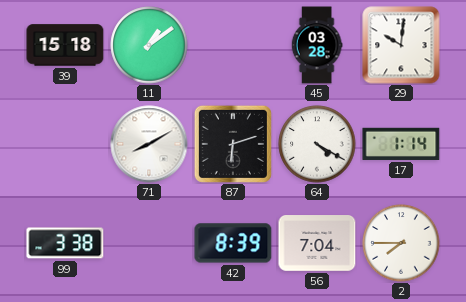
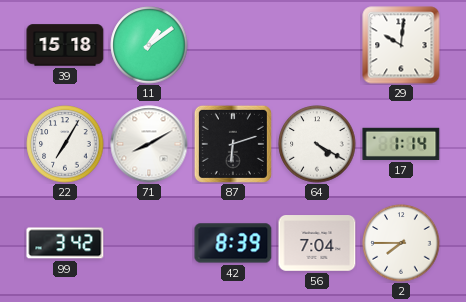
45: 03:28 -> none (317, 45)
22: none -> 7:05 (65, 144)
99: 3:38 -> 3:42 (65, 243)
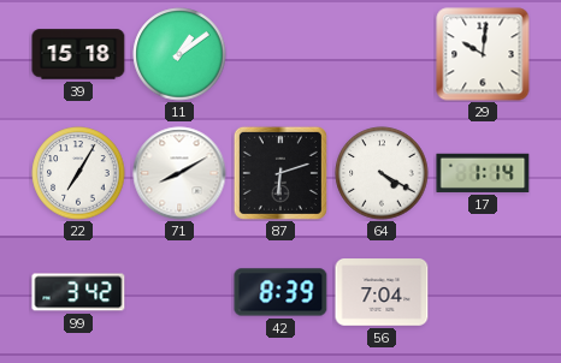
2: 7:45 -> none (401, 243)
